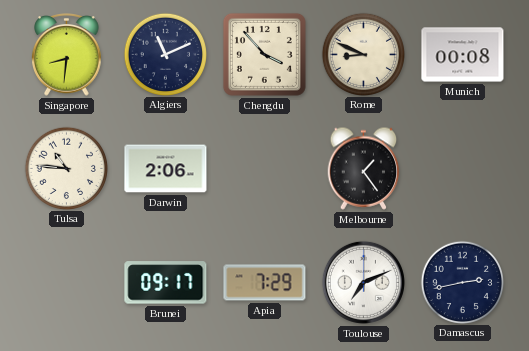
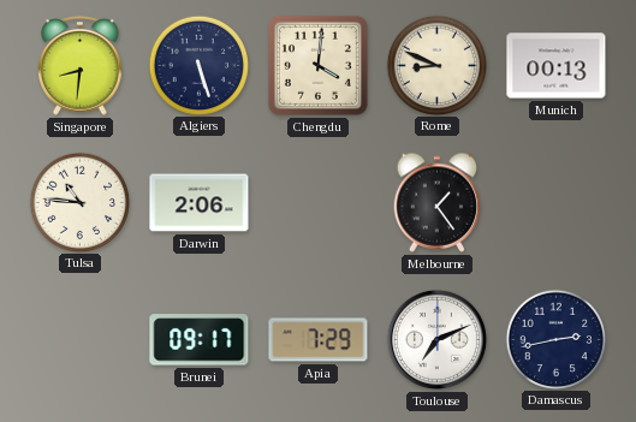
Algiers: 11:11 -> 5:27 (198, 65)
Chengdu: 3:53 -> 4:01 (317, 65)
Munich: 00:08 -> 00:13 (557, 66)
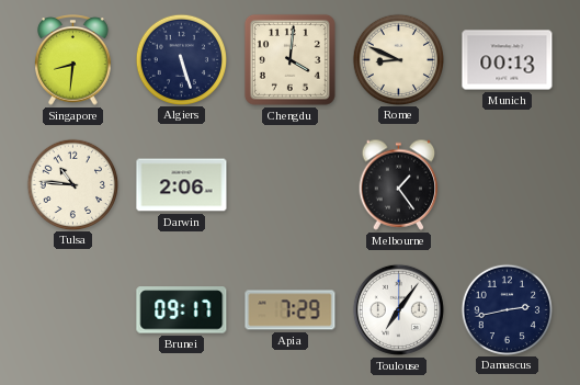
Toulouse: 7:11 -> 7:06 (398, 309)
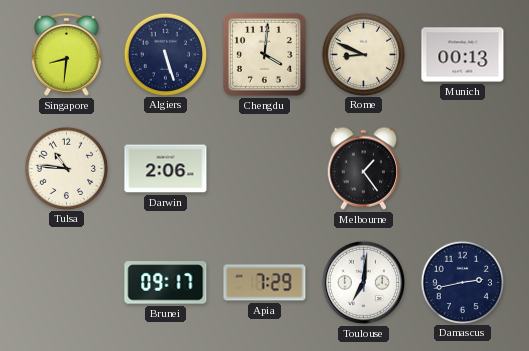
Toulouse: 7:06 -> 7:01 (363, 282)
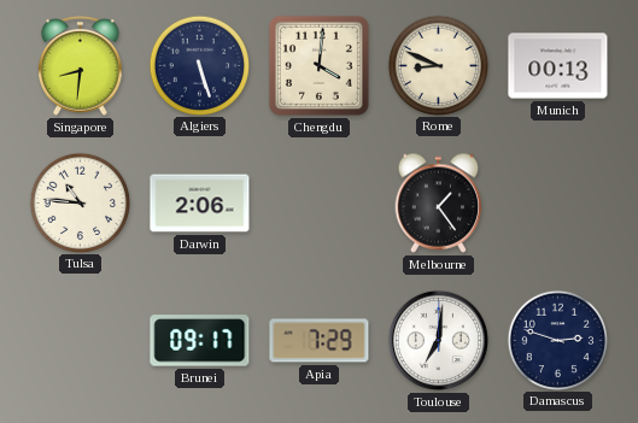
Damascus: 2:43 -> 2:48 (557, 340)
